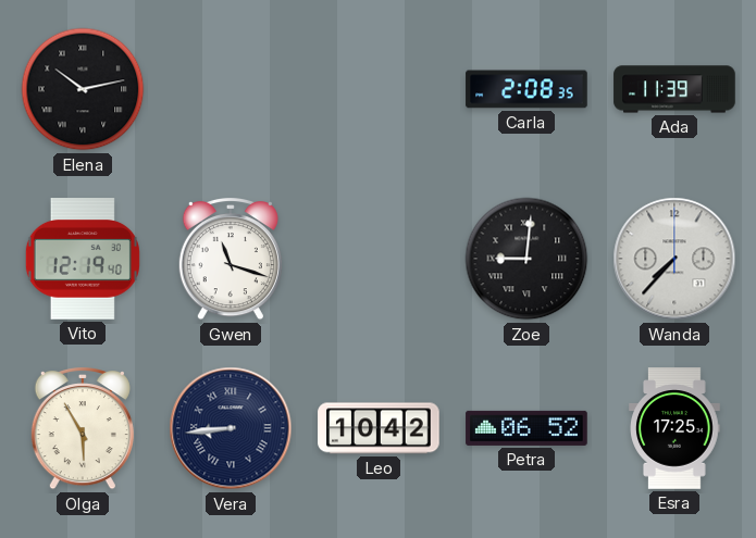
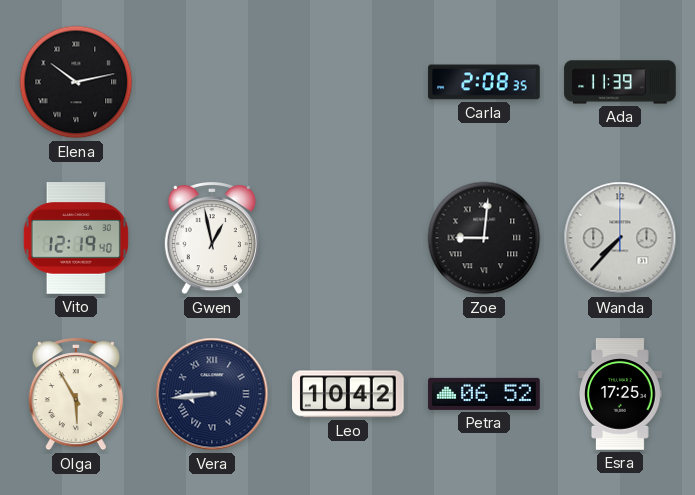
Gwen: 11:18 -> 12:58 (212, 239)
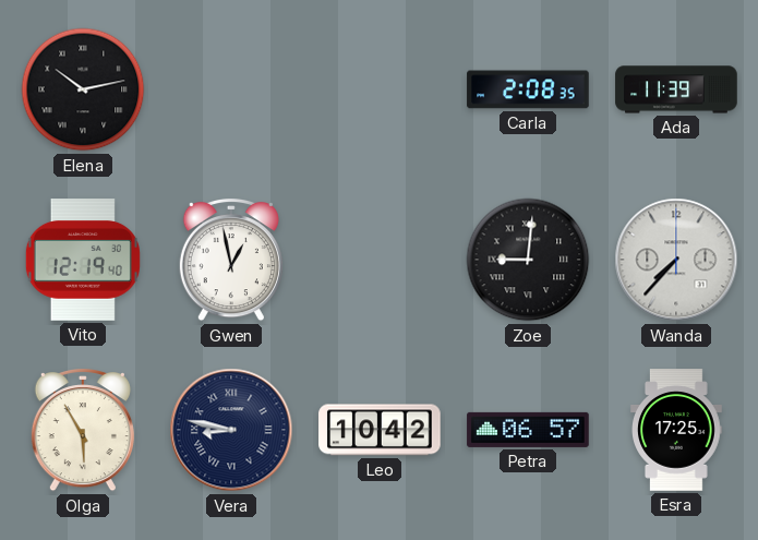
Vera: 8:44 -> 8:47 (231, 430)
Petra: 06:52 -> 06:57 (528, 430)
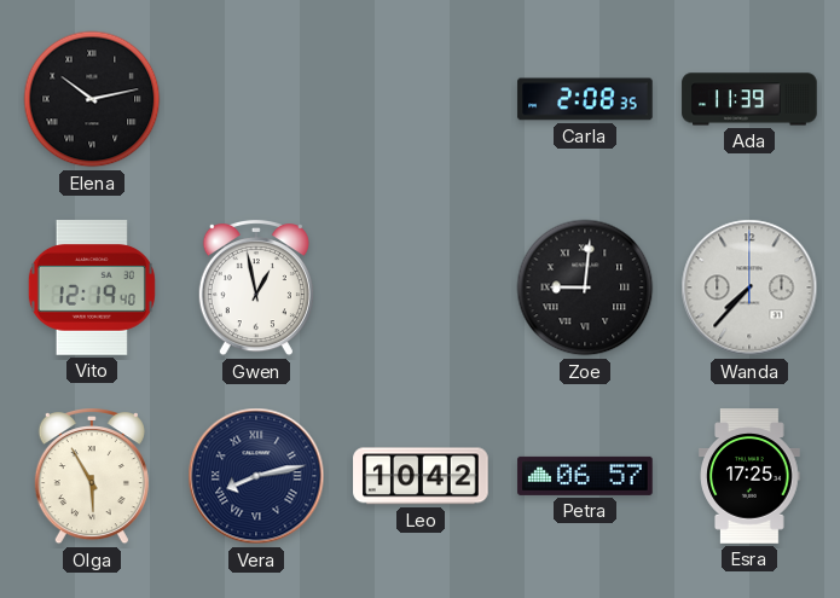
Vera: 8:47 -> 8:13 (256, 476)
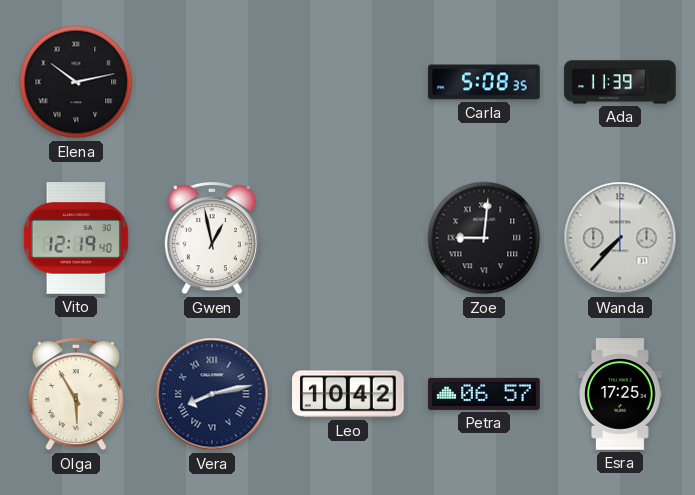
Carla: 2:08 -> 5:08 (484, 82)
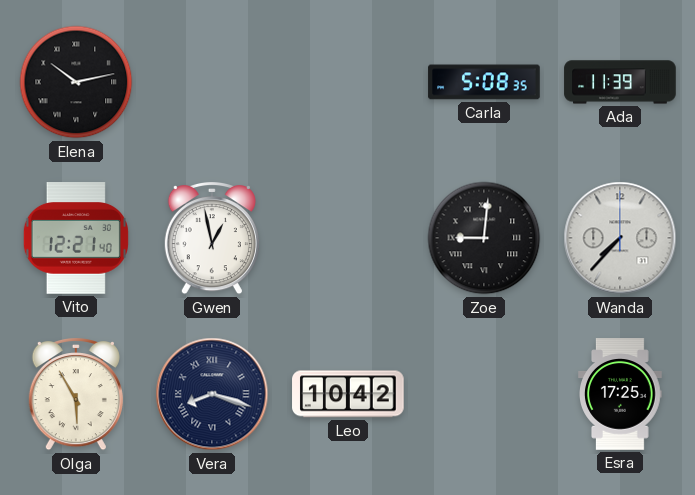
Vito: 12:19 -> 12:21 (76, 238)
Vera: 8:13 -> 8:18 (212, 394)
Petra: 06:57 -> none (484, 394)
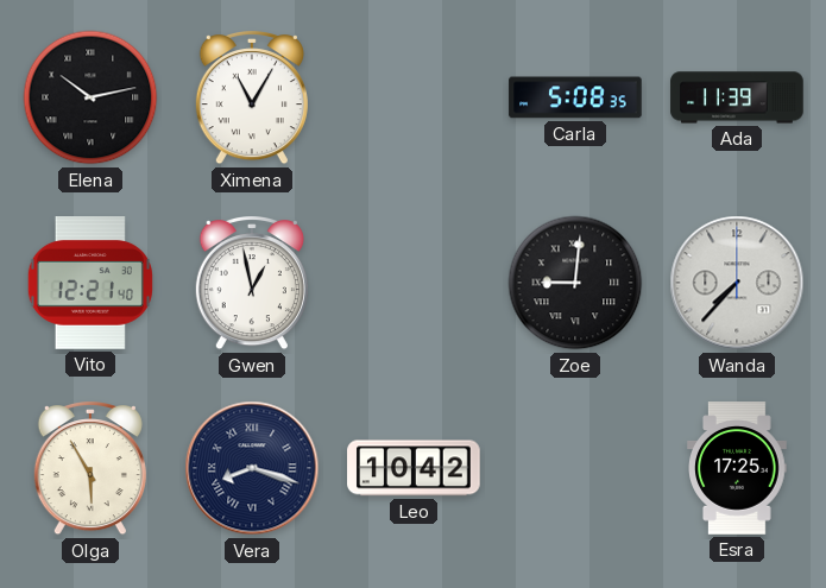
Ximena: none -> 11:05 (252, 99)
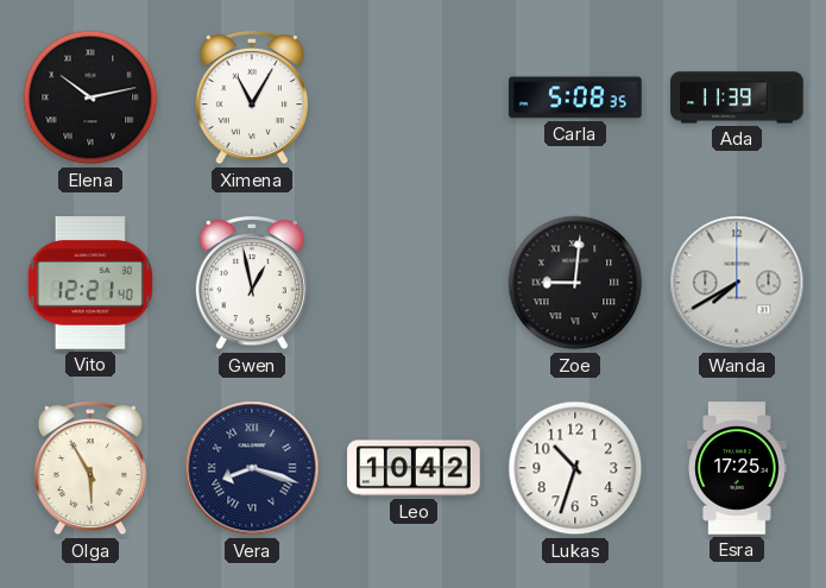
Wanda: 7:37 -> 7:40 (737, 283)
Lukas: none -> 10:33 (575, 468)
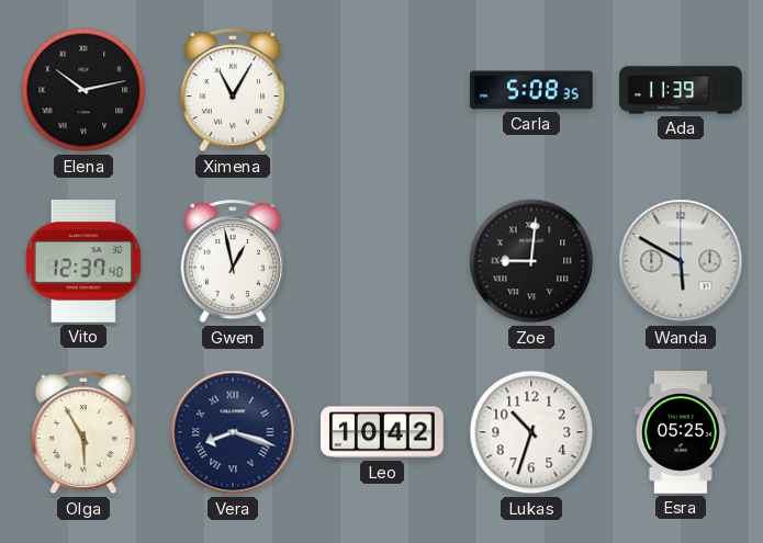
Vito: 12:21 -> 12:37 (83, 261)
Wanda: 7:40 -> 5:50 (681, 261)
Esra: 17:25 -> 05:25 (681, 432)
